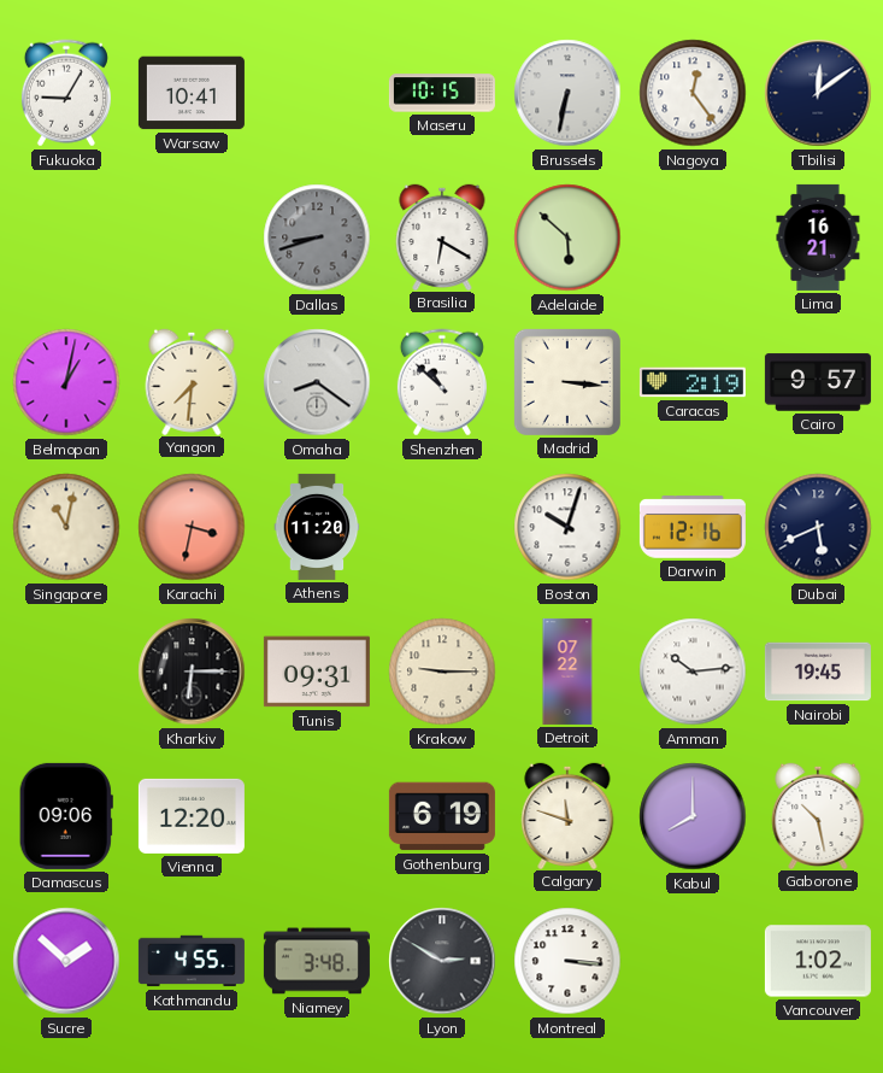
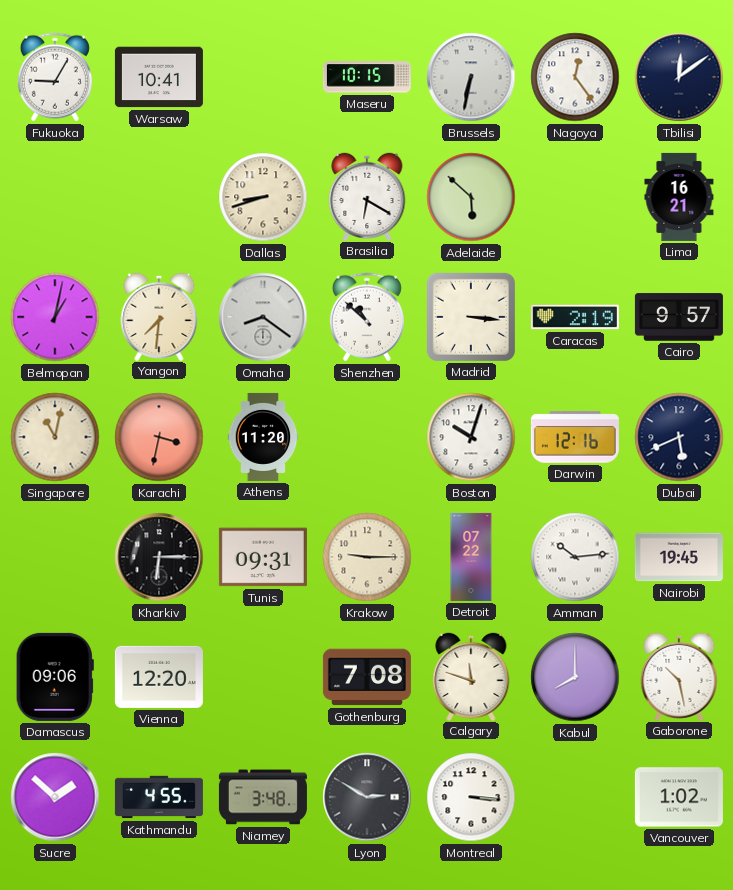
Dallas dial: grey -> cream (263, 197)
Gothenburg: 6:19 -> 7:08 (367, 677)
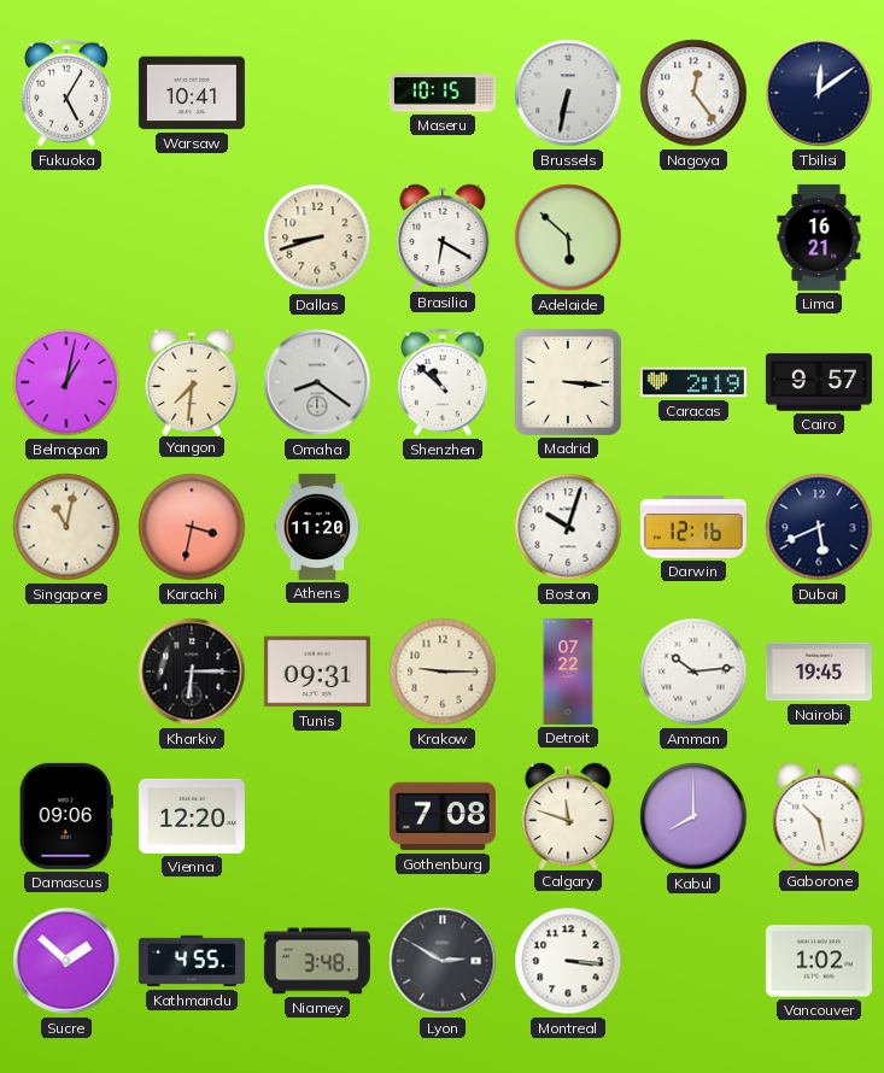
Fukuoka: 9:05 -> 5:05 (66, 93)
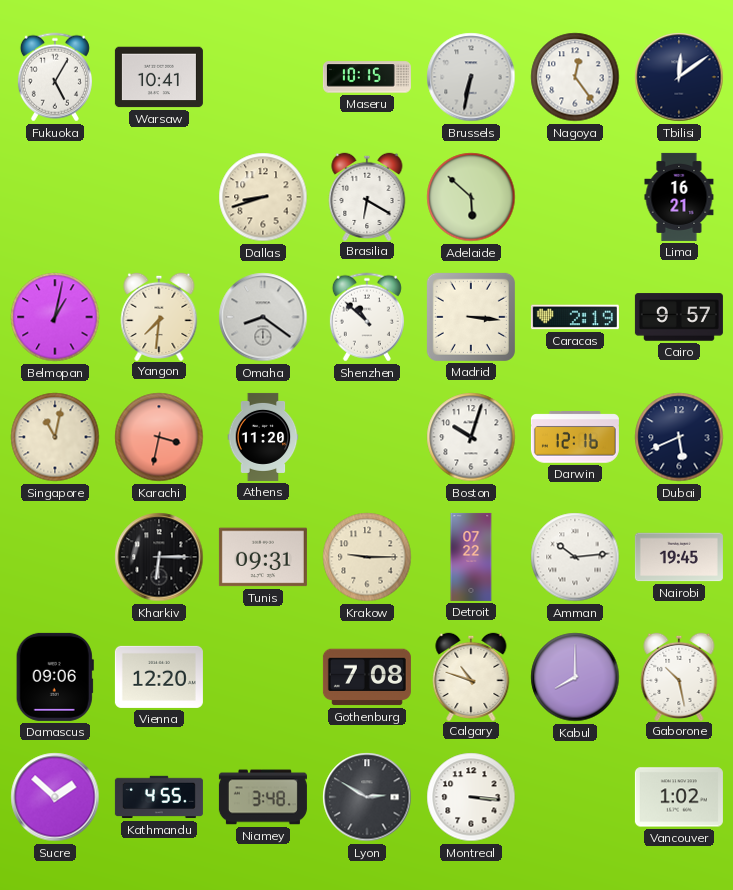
Calgary: 11:48 -> 10:48 (471, 676)
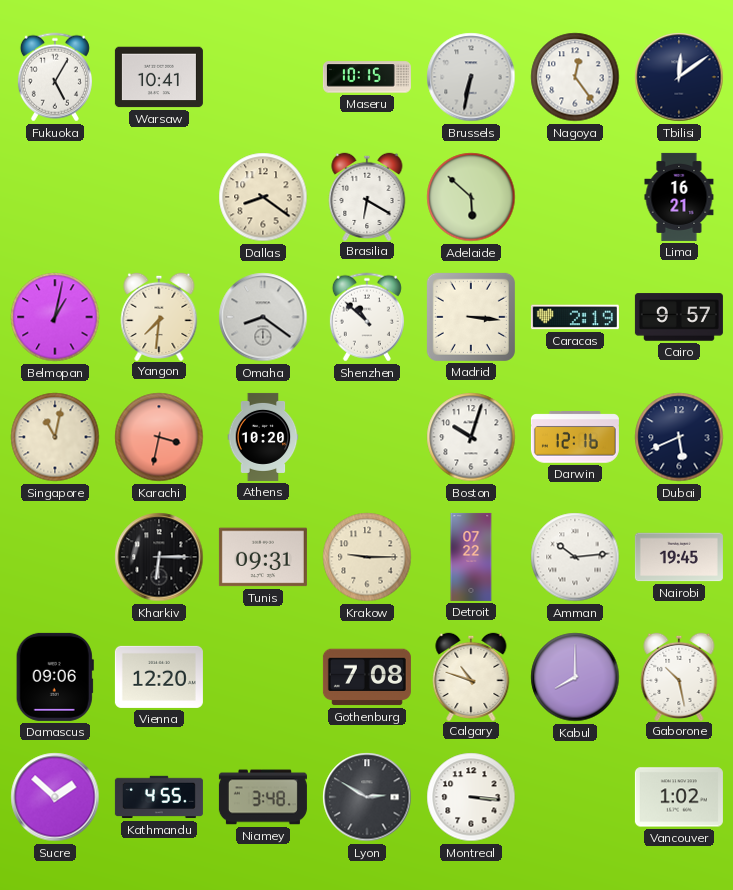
Dallas: 8:42 -> 8:21 (263, 197)
Athens: 11:20 -> 10:20 (263, 437)
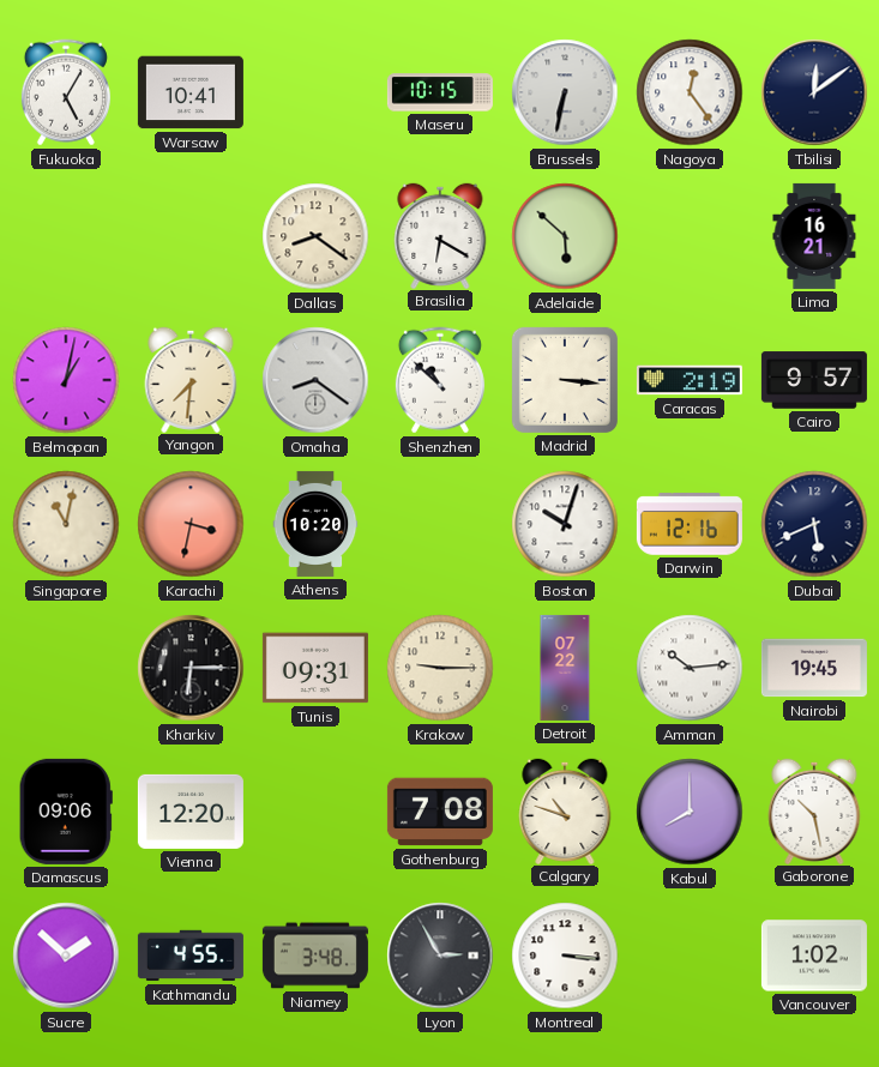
Lyon: 2:50 -> 2:55 (440, 956)
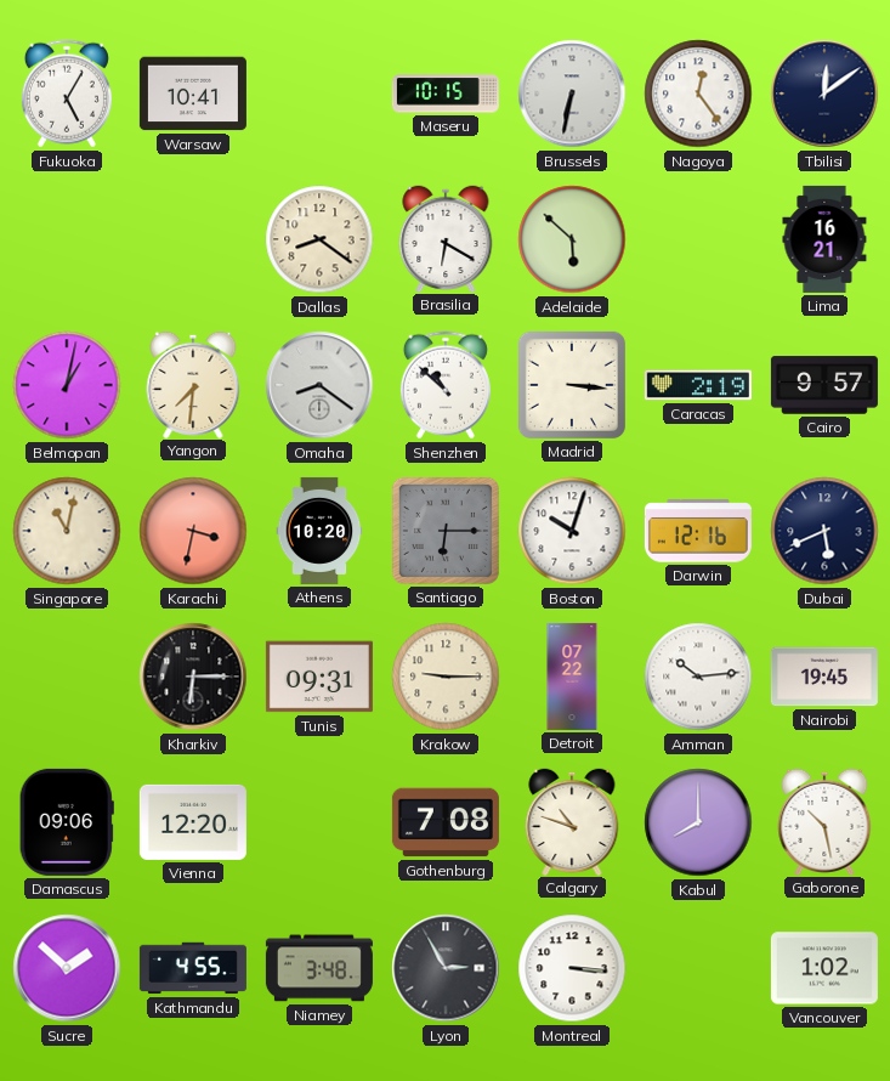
Santiago: none -> 6:15 (446, 531)
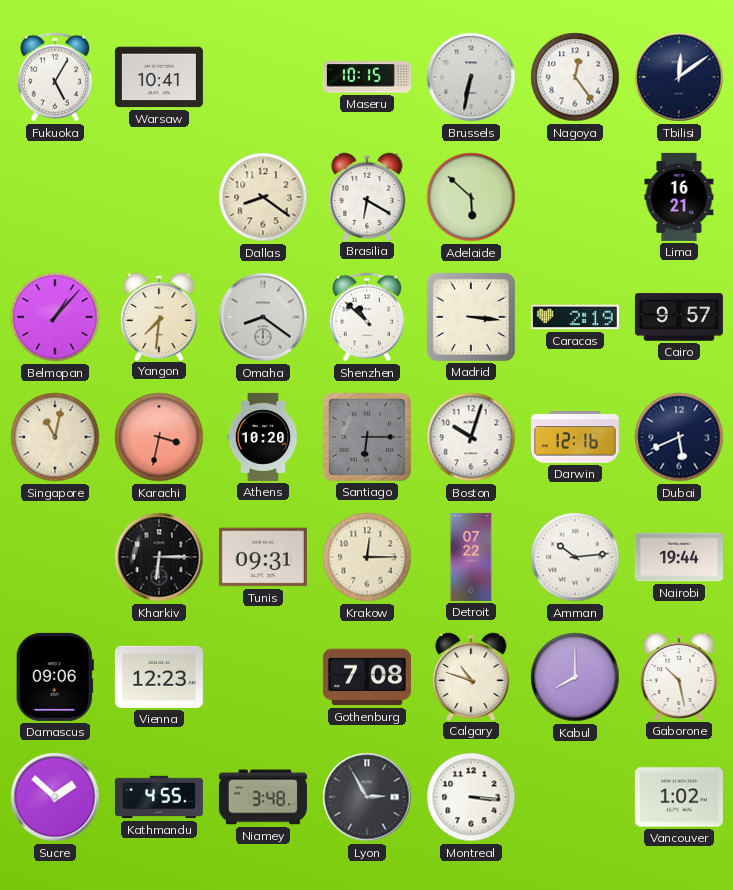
Belmopan: 1:02 -> 1:07 (55, 317)
Krakow: 9:15 -> 12:15 (367, 557)
Nairobi: 19:45 -> 19:44 (679, 557)
Vienna: 12:20 -> 12:23 (159, 677)
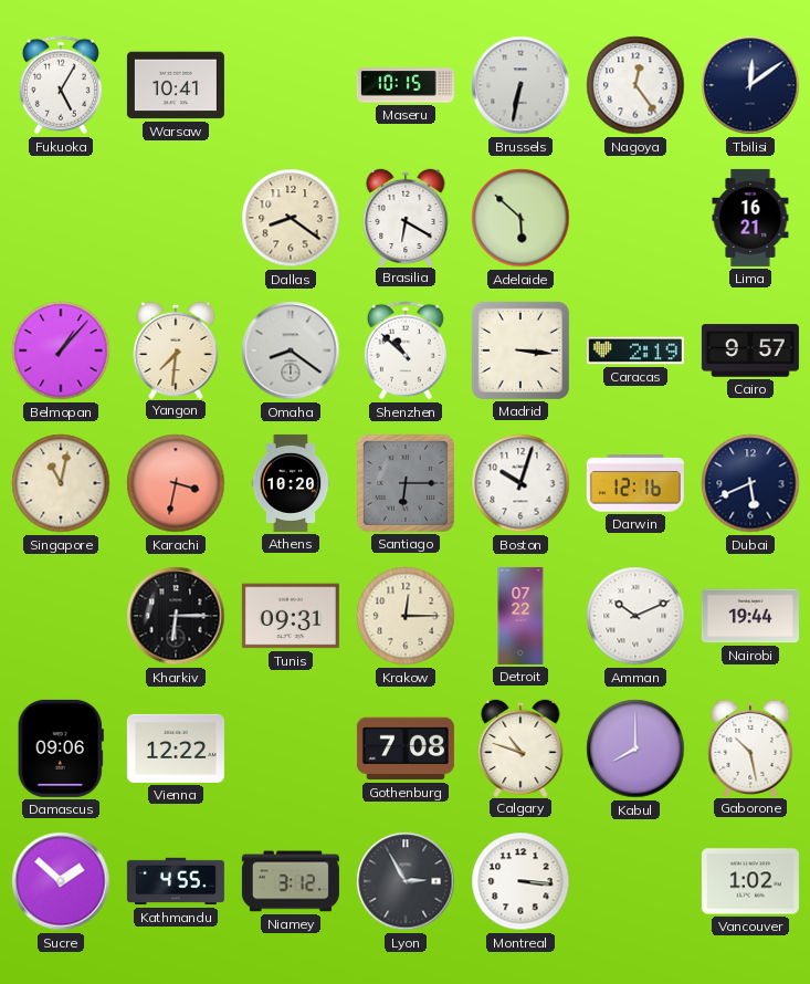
Amman: 10:14 -> 10:11 (635, 616)
Vienna: 12:23 -> 12:22 (176, 749)
Niamey: 3:48 -> 3:12 (291, 881)
